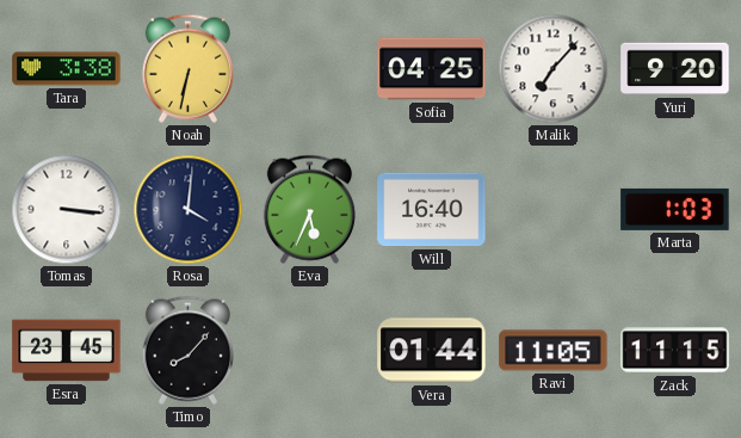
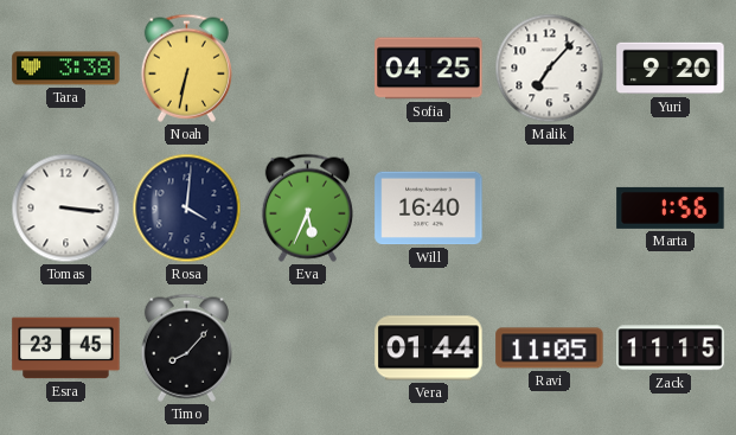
Marta: 1:03 -> 1:56 (671, 207)
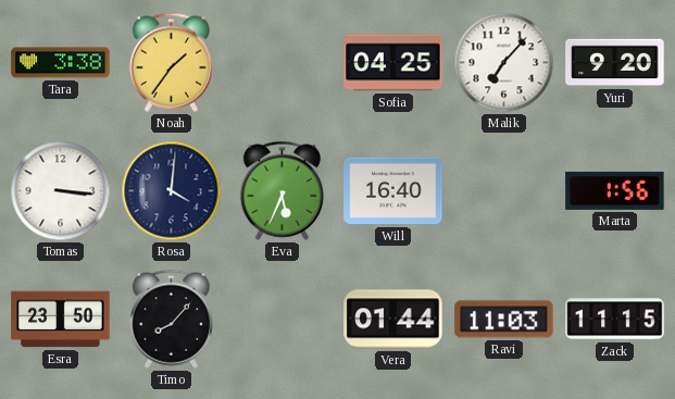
Noah: 6:32 -> 1:36 (171, 62)
Esra: 23:45 -> 23:50 (61, 320)
Ravi: 11:05 -> 11:03 (504, 320)
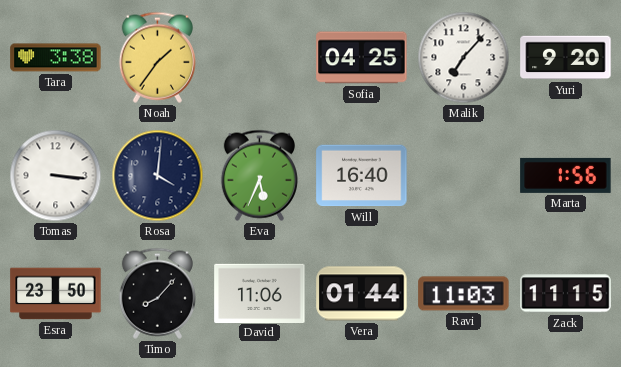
David: none -> 11:06 (260, 293)
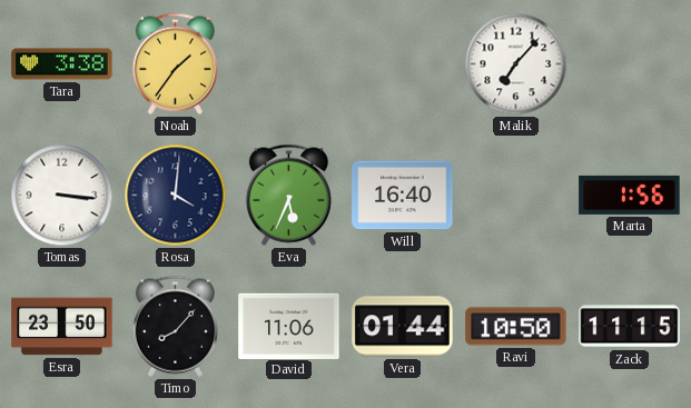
Sofia: 04:25 -> none (362, 58)
Yuri: 9:20 -> none (566, 58)
Ravi: 11:03 -> 10:50 (516, 327)
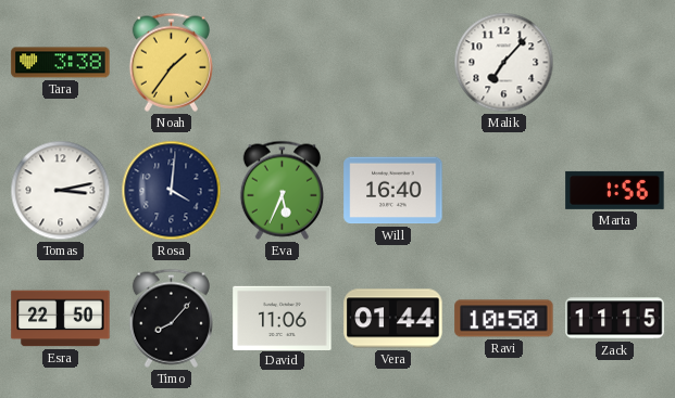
Tomas: 3:16 -> 3:13 (61, 191)
Esra: 23:50 -> 22:50 (61, 319)
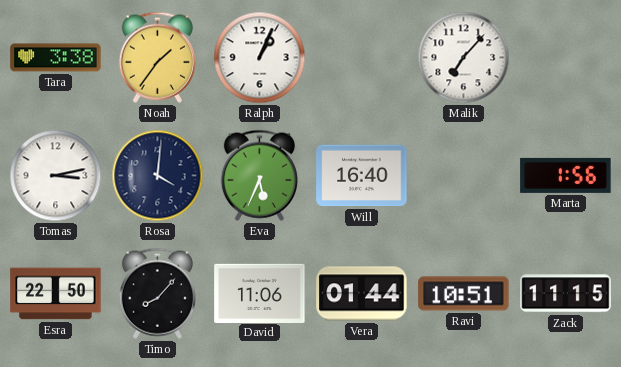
Ralph: none -> 1:04 (260, 58)
Ravi: 10:50 -> 10:51 (464, 294)
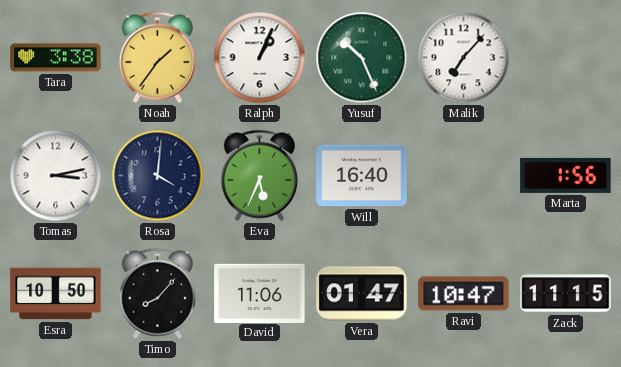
Yusuf: none -> 10:26 (362, 58)
Esra: 22:50 -> 10:50 (56, 294)
Vera: 01:44 -> 01:47 (362, 294)
Ravi: 10:51 -> 10:47 (464, 294)
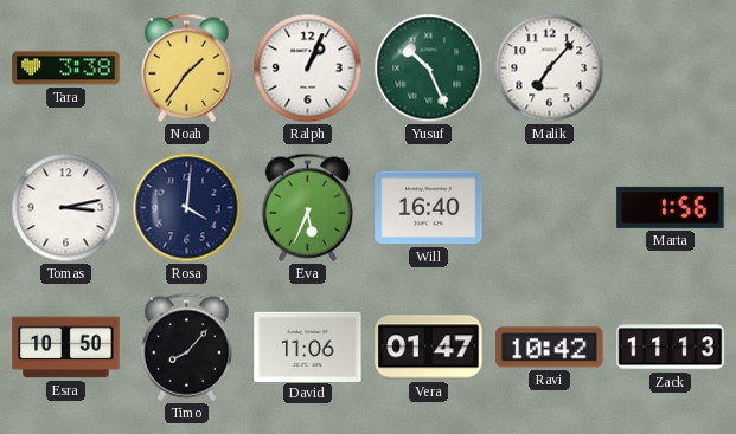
Ravi: 10:47 -> 10:42 (550, 348)
Zack: 11:15 -> 11:13 (671, 348)
